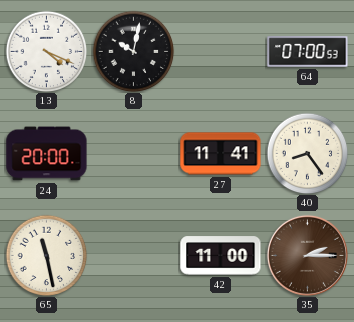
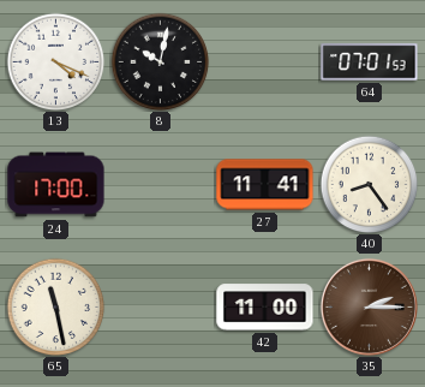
64: 07:00 -> 07:01 (370, 62)
24: 20:00 -> 17:00 (56, 185)
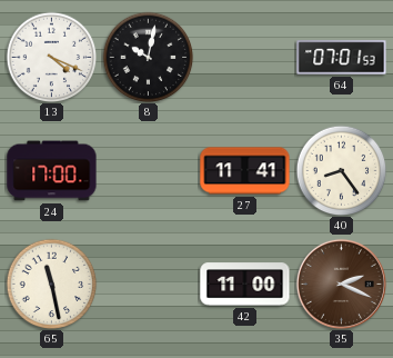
35: 2:15 -> 2:19 (341, 284)
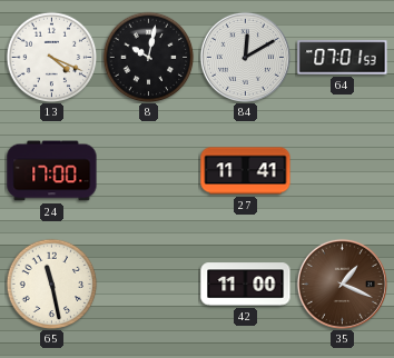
84: none -> 12:10 (245, 57)
40: 8:24 -> none (341, 170)
35: 2:19 -> 1:19 (342, 284)
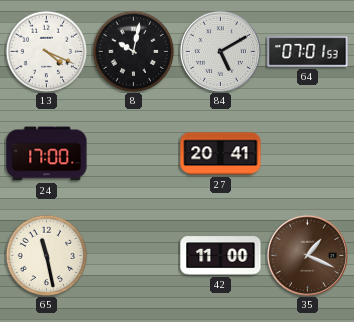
84: 12:10 -> 5:10 (220, 51)
27: 11:41 -> 20:41 (221, 154)
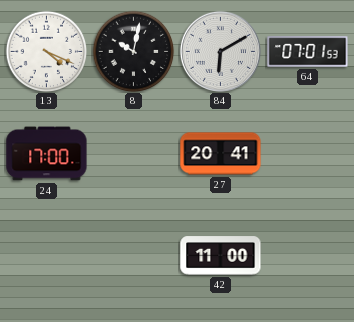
84: 5:10 -> 6:10 (220, 51)
65: 11:28 -> none (46, 255)
35: 1:19 -> none (307, 255)
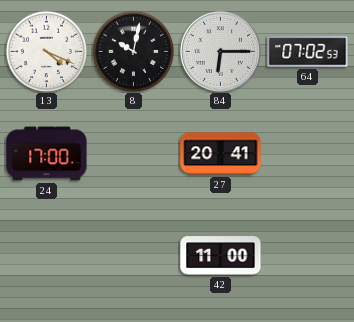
84: 6:10 -> 6:15 (220, 51)
64: 07:01 -> 07:02 (308, 52)
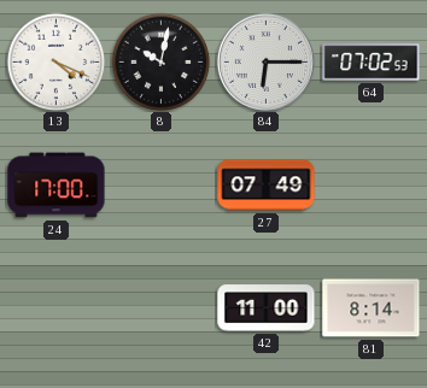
27: 20:41 -> 07:49 (267, 186)
81: none -> 8:14 (372, 308)
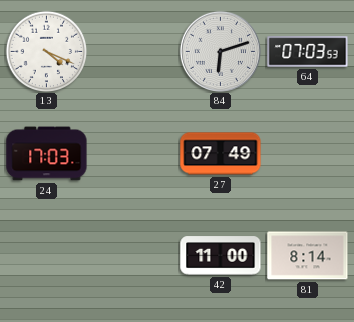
8: 10:02 -> none (160, 61)
84: 6:15 -> 6:12 (220, 51)
64: 07:02 -> 07:03 (308, 52)
24: 17:00 -> 17:03 (47, 154)
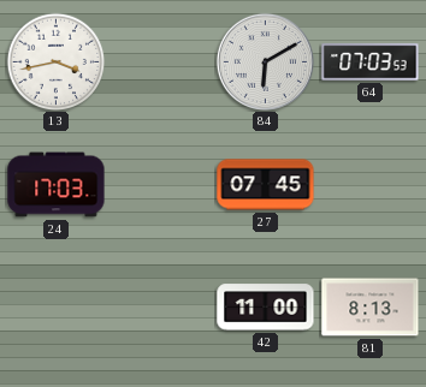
13: 4:19 -> 3:43 (55, 61)
84: 6:12 -> 6:10 (265, 61)
27: 07:49 -> 07:45 (266, 185)
81: 8:14 -> 8:13 (371, 308)
